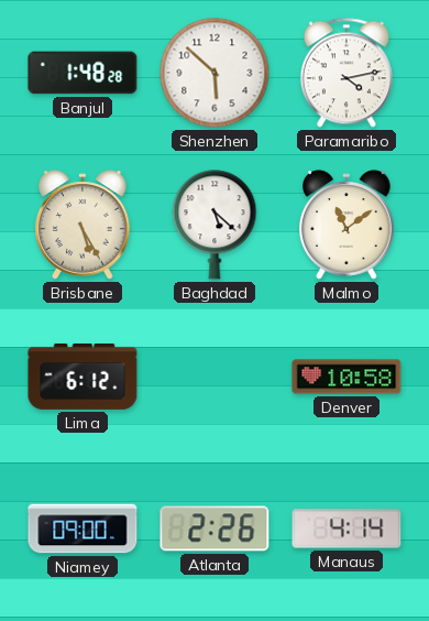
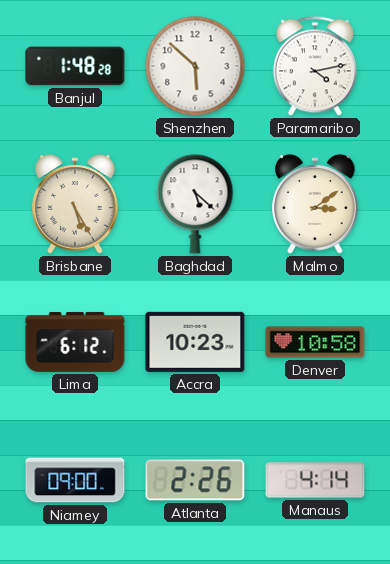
Malmo: 11:09 -> 3:09 (315, 204)
Accra: none -> 10:23 (195, 342)
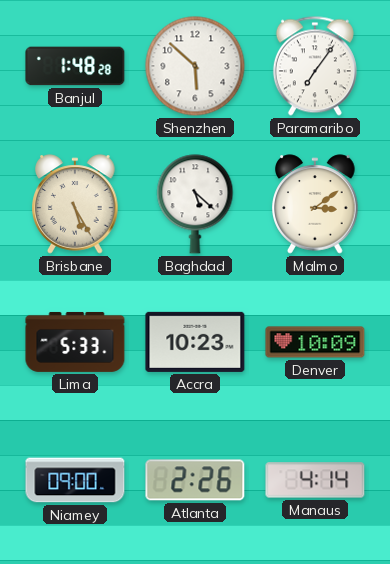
Paramaribo: 4:13 -> 7:06 (315, 66)
Lima: 6:12 -> 5:33 (75, 342)
Denver: 10:58 -> 10:09 (315, 342)
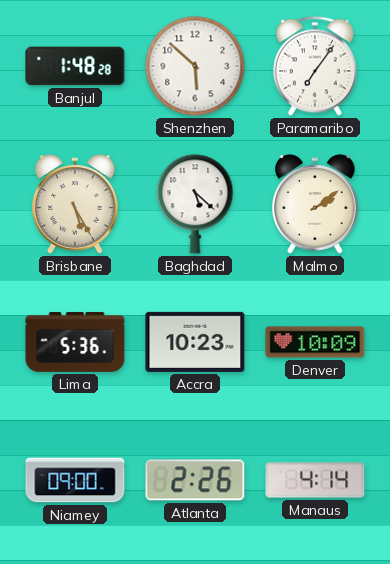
Malmo: 3:09 -> 2:09 (315, 204)
Lima: 5:33 -> 5:36 (75, 342)
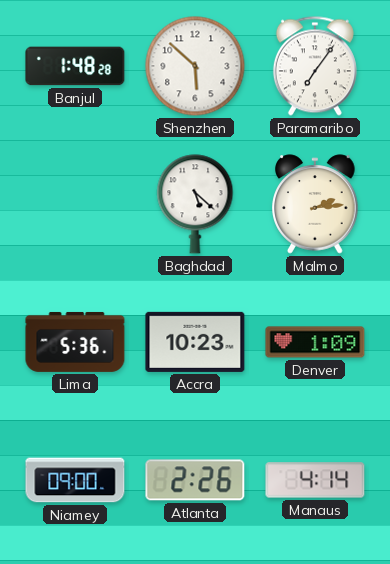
Brisbane: 5:25 -> none (75, 204)
Malmo: 2:09 -> 2:14 (315, 204)
Denver: 10:09 -> 1:09 (315, 342)
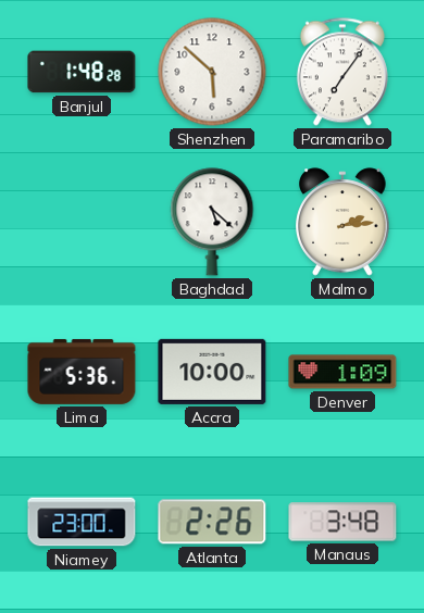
Accra: 10:23 -> 10:00 (212, 372)
Niamey: 09:00 -> 23:00 (82, 522)
Manaus: 4:14 -> 3:48 (342, 522)
